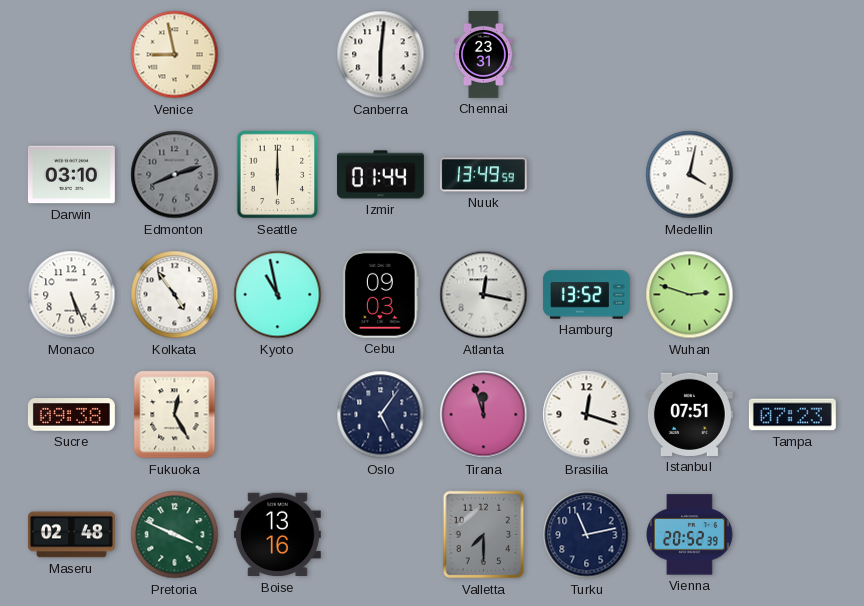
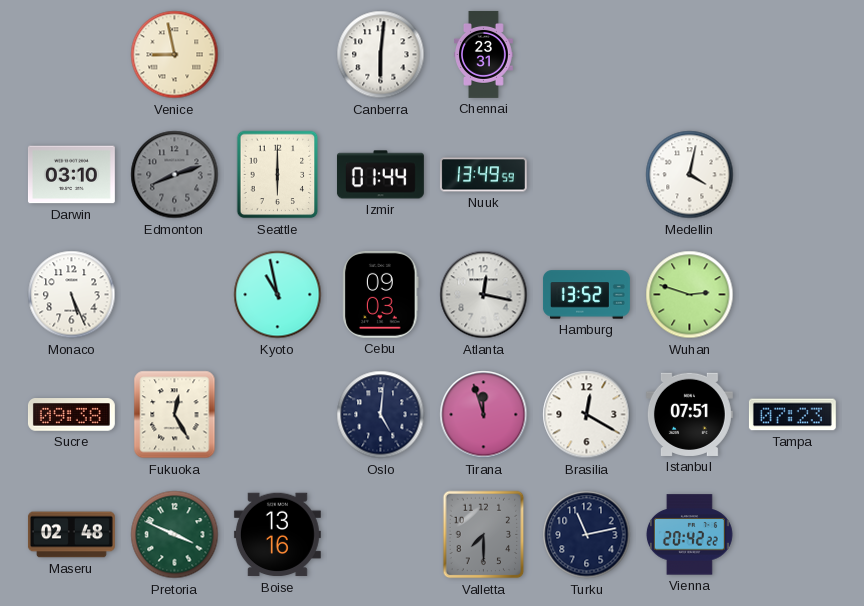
Kolkata: 4:54 -> none (175, 295)
Oslo: 5:06 -> 5:01 (381, 415)
Brasilia: 12:18 -> 12:20 (587, 415)
Vienna: 20:52 -> 20:42 (689, 535)
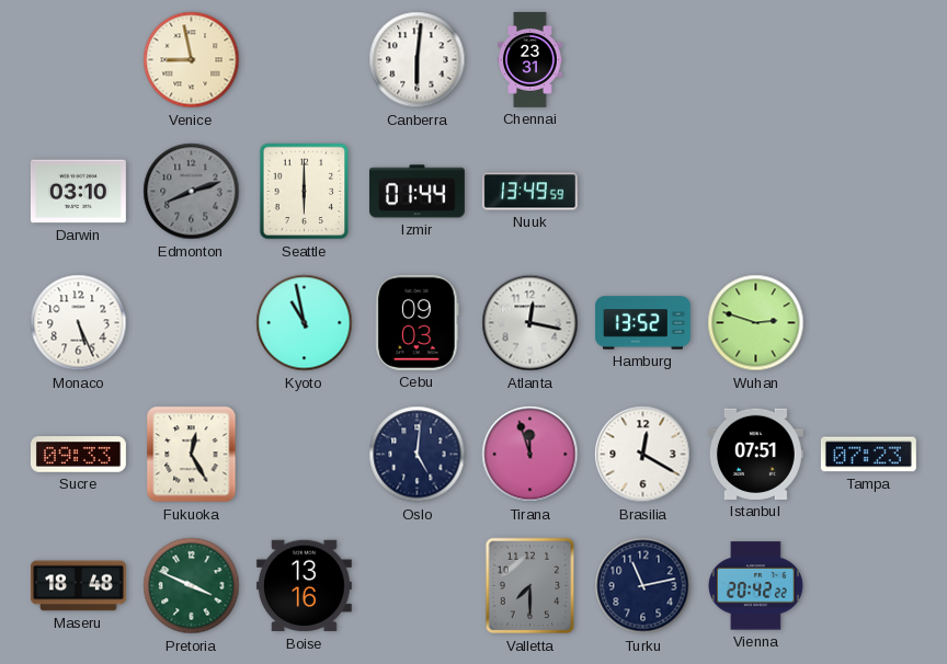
Medellin: 4:02 -> none (690, 175)
Sucre: 09:38 -> 09:33 (78, 455)
Maseru: 02:48 -> 18:48 (78, 586)
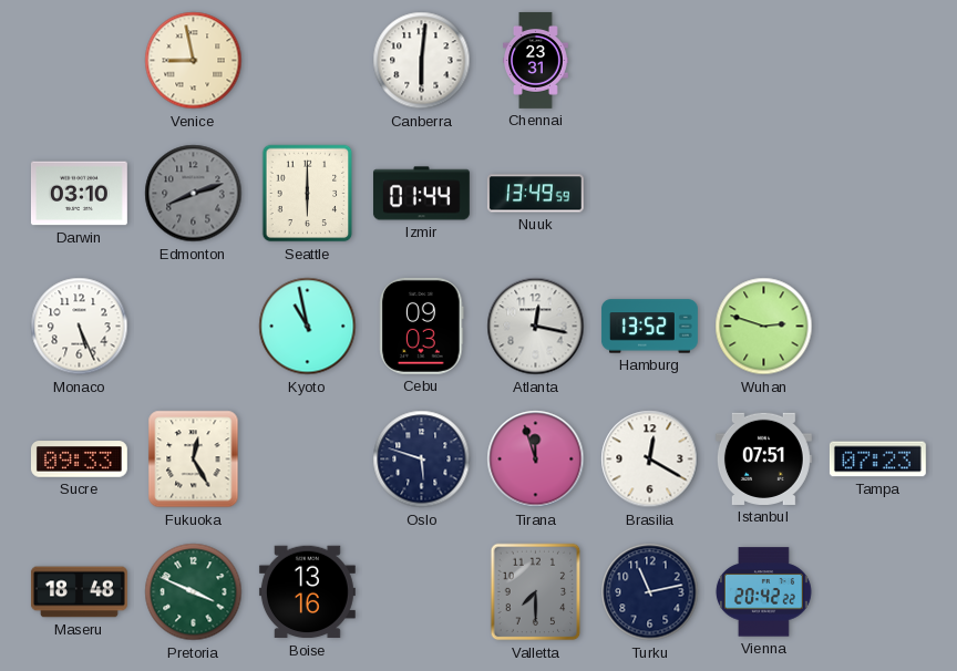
Oslo: 5:01 -> 5:48 (422, 460)
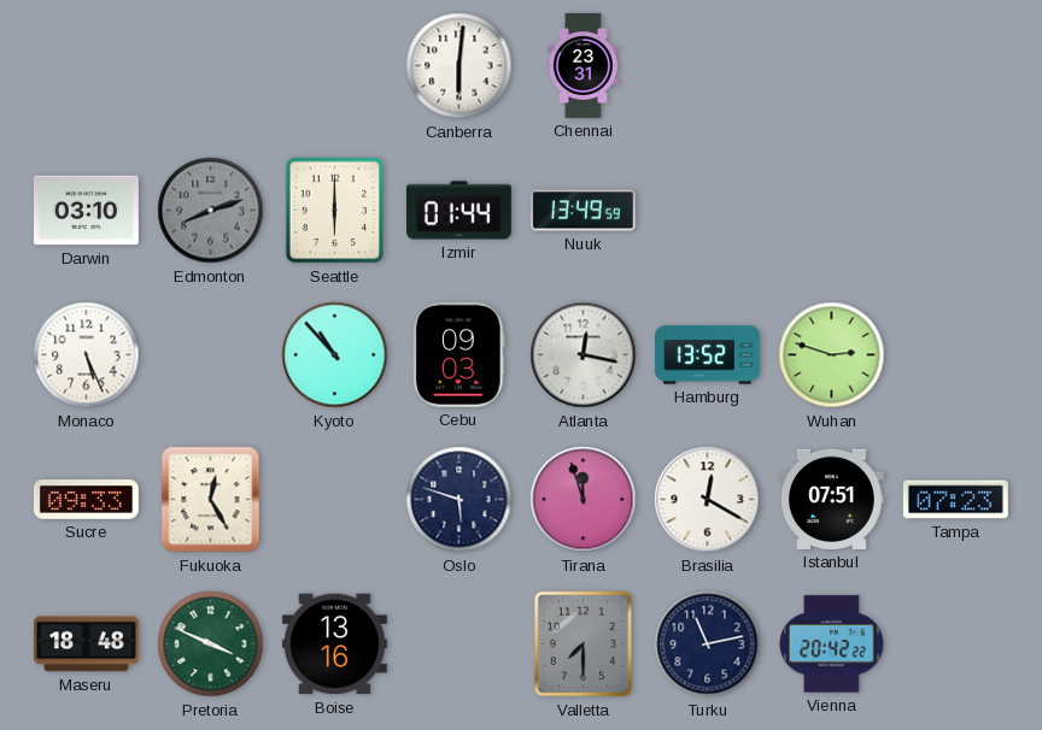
Venice: 8:58 -> none (194, 61)
Kyoto: 10:58 -> 10:53 (335, 355)
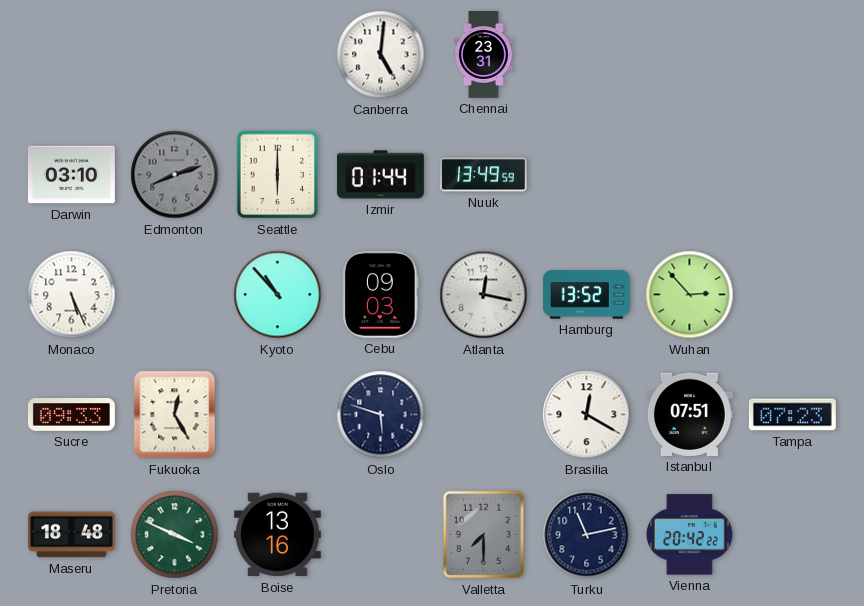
Canberra: 6:01 -> 5:01 (381, 55)
Wuhan: 2:48 -> 2:53 (690, 295)
Tirana: 11:57 -> none (584, 500)
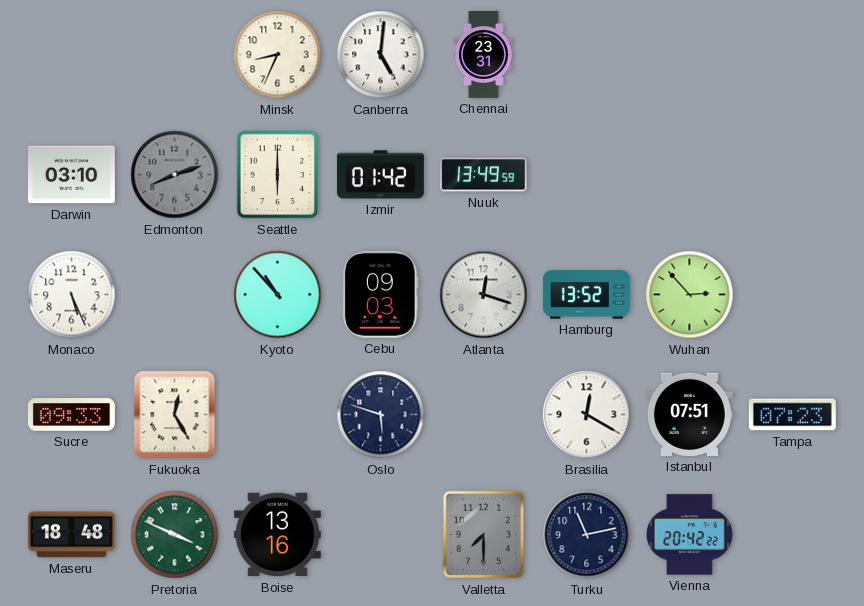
Minsk: none -> 8:34 (278, 55)
Izmir: 01:44 -> 01:42 (380, 175)
Atlanta: 12:17 -> 12:18 (484, 295)
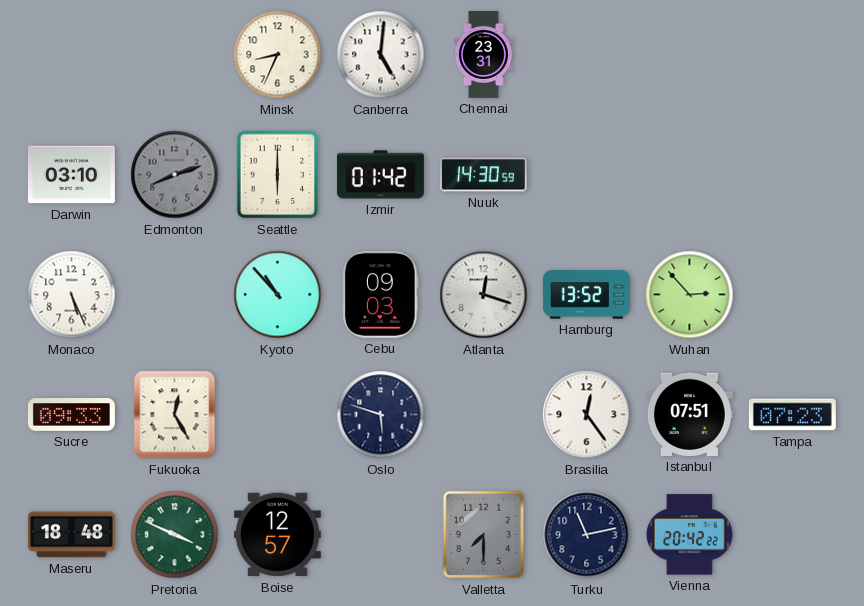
Nuuk: 13:49 -> 14:30 (483, 175)
Brasilia: 12:20 -> 12:24 (587, 415)
Boise: 13:16 -> 12:57 (277, 535)
